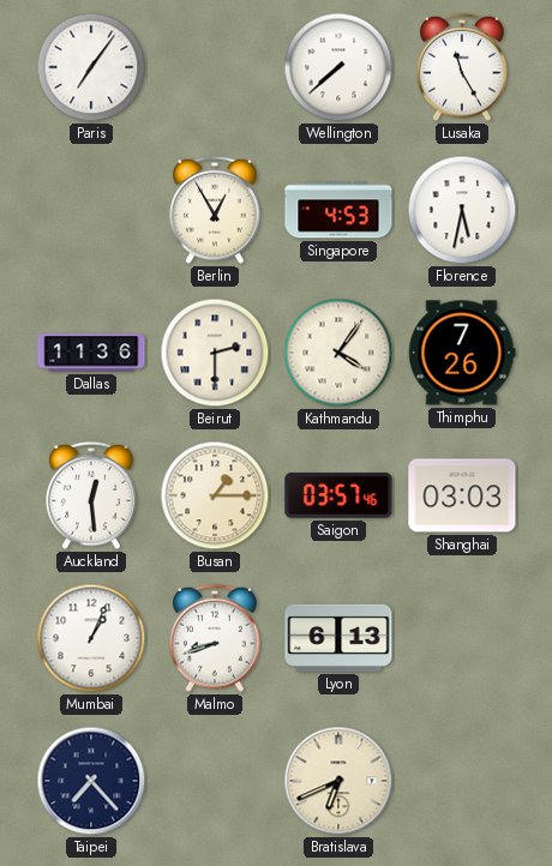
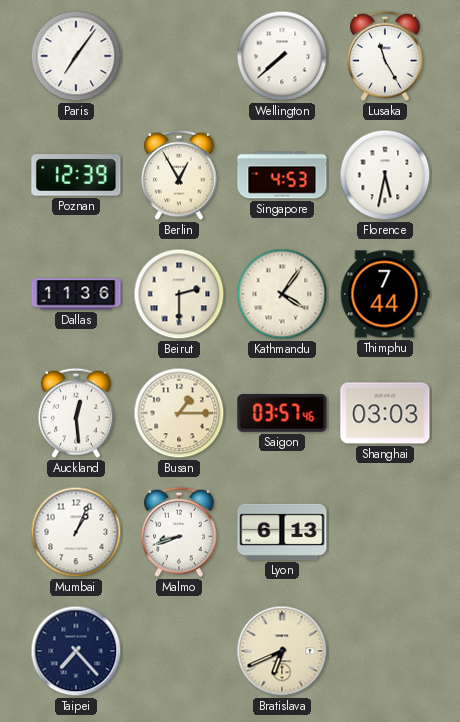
Poznan: none -> 12:39 (76, 175)
Thimphu: 7:26 -> 7:44 (385, 294)
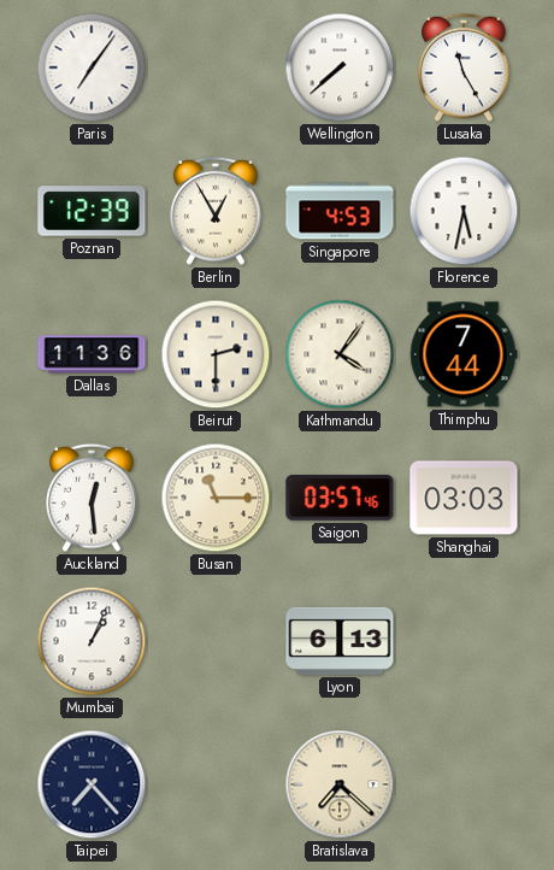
Busan: 1:15 -> 11:15 (216, 498)
Malmo: 8:42 -> none (179, 532)
Bratislava: 6:41 -> 7:22 (340, 784)
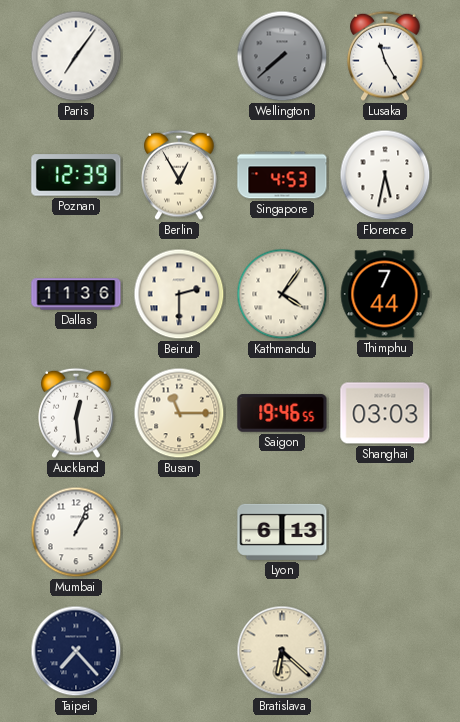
Wellington dial: white -> grey (282, 56)
Saigon: 03:57 -> 19:46 (282, 413)
Bratislava: 7:22 -> 6:22 (282, 651)
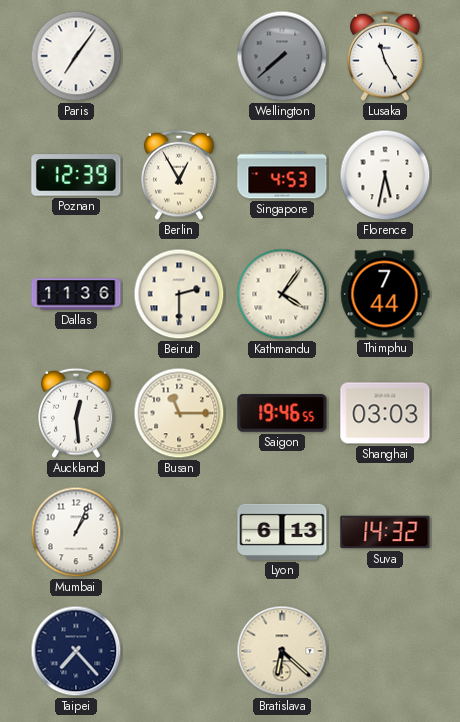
Suva: none -> 14:32 (385, 532)
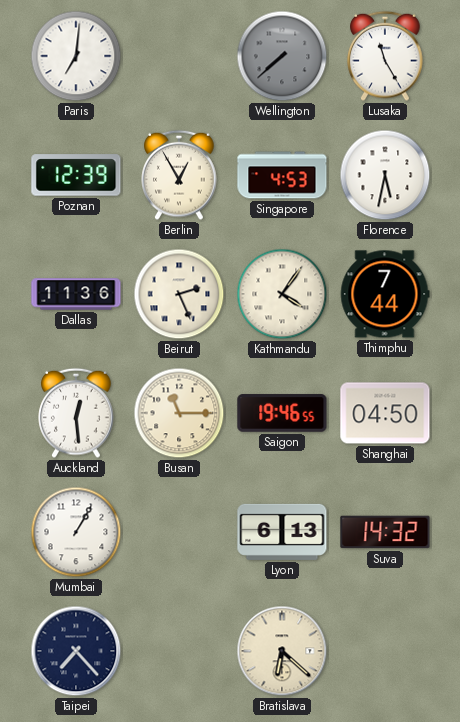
Paris: 7:06 -> 7:01 (76, 56)
Beirut: 2:30 -> 2:26 (179, 294)
Shanghai: 03:03 -> 04:50 (385, 413)
Mumbai: 1:04 -> 1:05 (76, 532)
